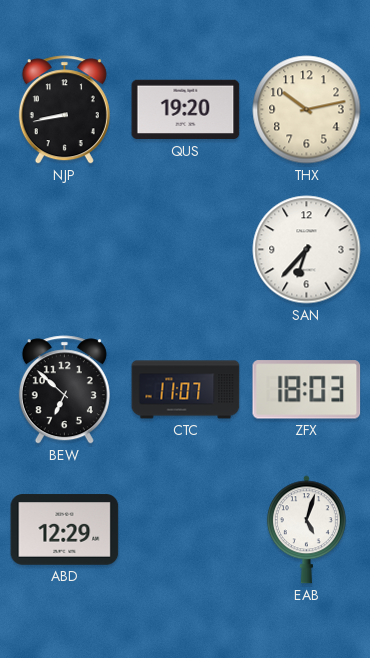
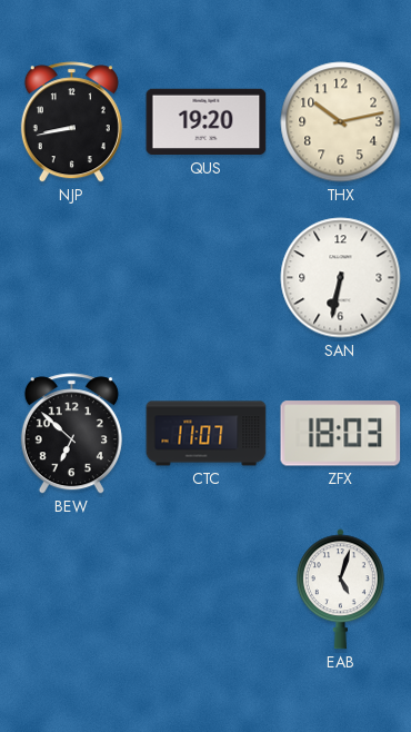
SAN: 6:37 -> 6:32 (341, 278)
ABD: 12:29 -> none (65, 530)
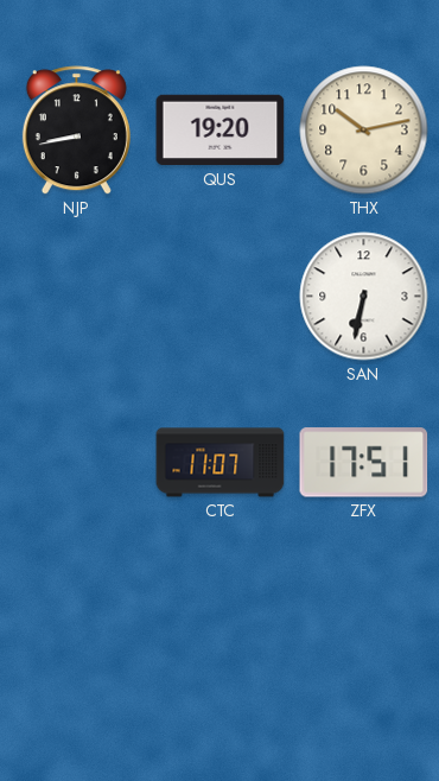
BEW: 6:52 -> none (71, 434)
ZFX: 18:03 -> 17:51 (364, 463)
EAB: 5:03 -> none (340, 590)
